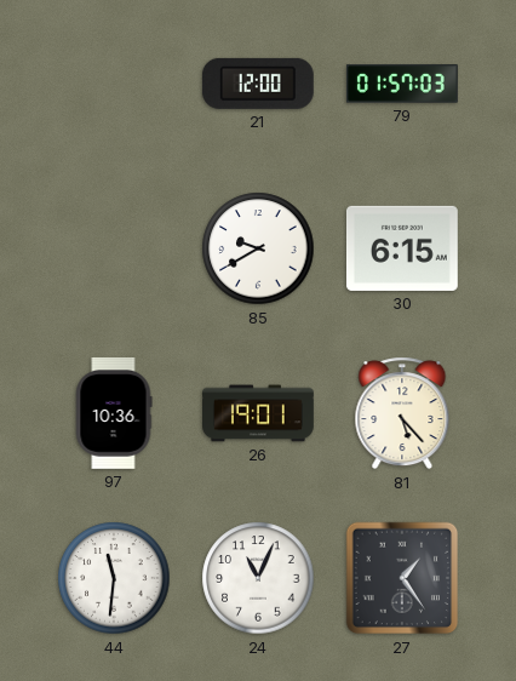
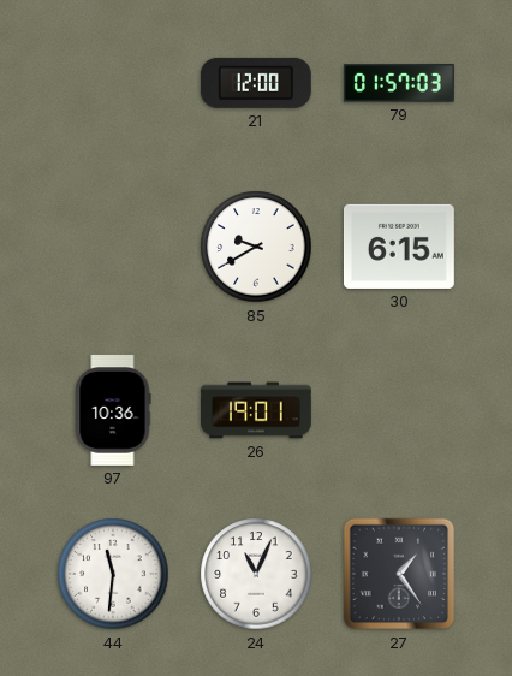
81: 5:23 -> none (402, 413)
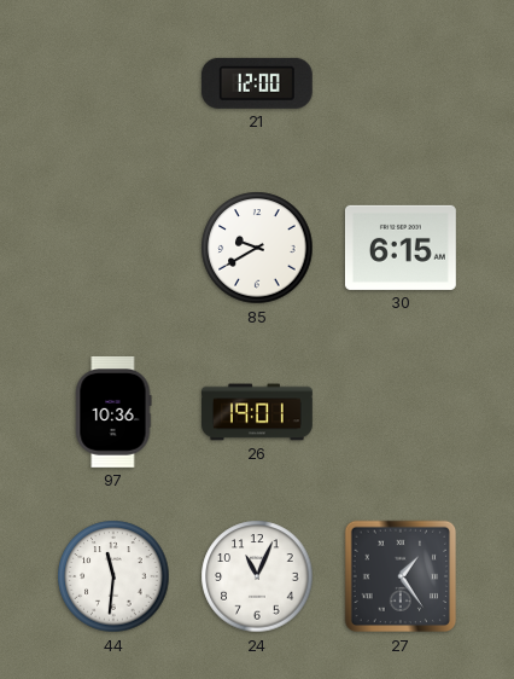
79: 01:57 -> none (399, 83)
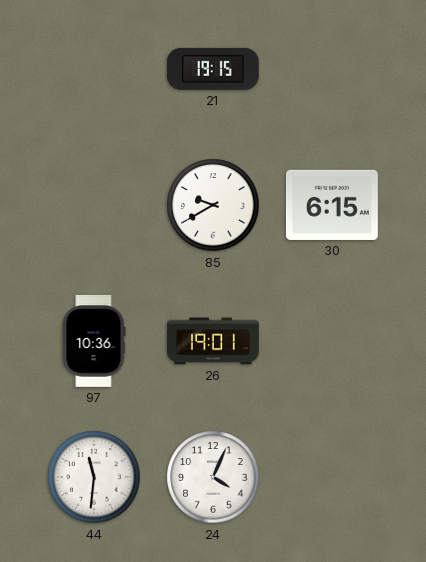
21: 12:00 -> 19:15 (213, 69)
24: 11:04 -> 4:04 (213, 477)
27: 1:24 -> none (401, 576)
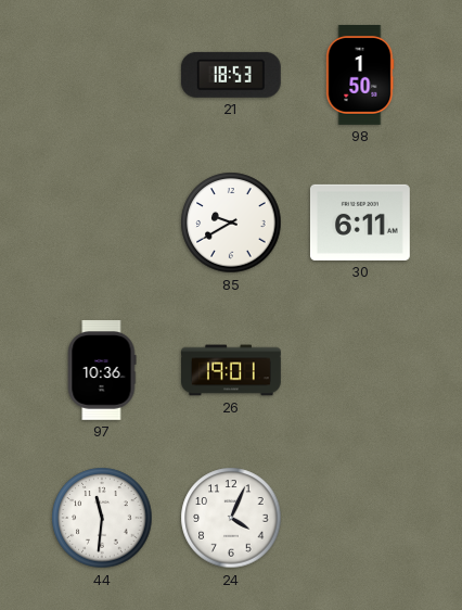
21: 19:15 -> 18:53 (231, 75)
98: none -> 1:50 (360, 75)
30: 6:15 -> 6:11 (360, 223)
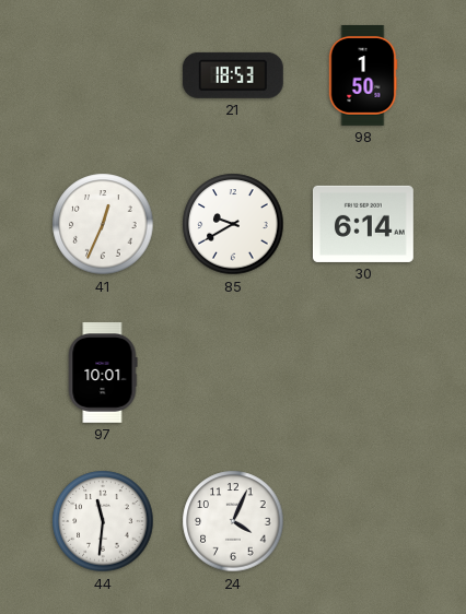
41: none -> 12:34 (103, 224)
30: 6:11 -> 6:14 (363, 224)
97: 10:36 -> 10:01 (103, 373)
26: 19:01 -> none (232, 370)
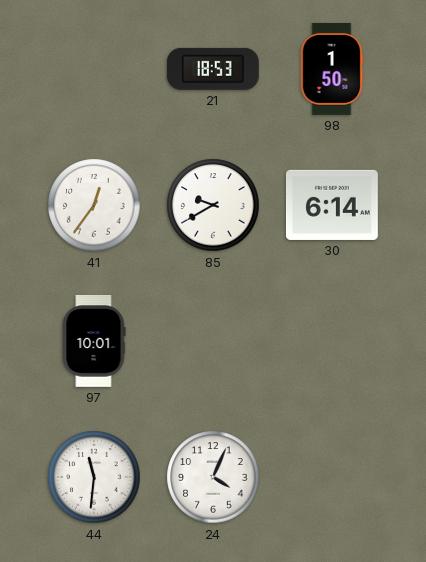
41: 12:34 -> 12:36 (94, 205)
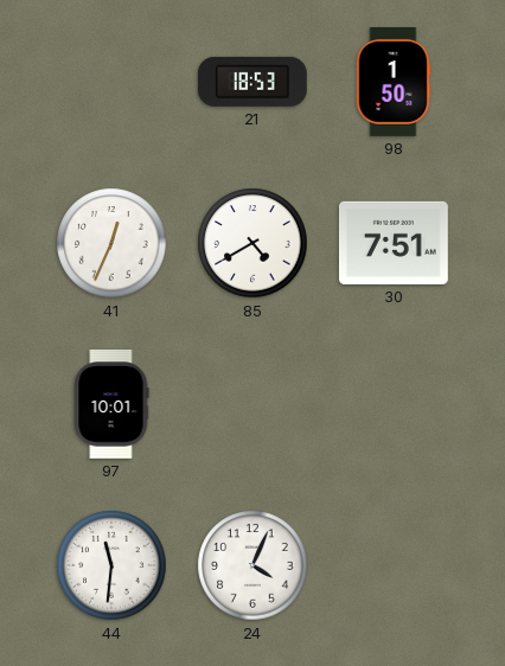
41: 12:36 -> 12:34 (111, 243)
85: 9:40 -> 4:40 (252, 243)
30: 6:14 -> 7:51 (394, 243)
